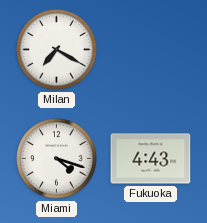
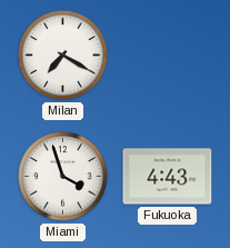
Miami: 4:18 -> 3:57 (63, 177)
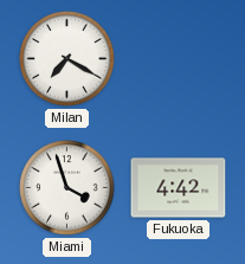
Fukuoka: 4:43 -> 4:42 (179, 188)
